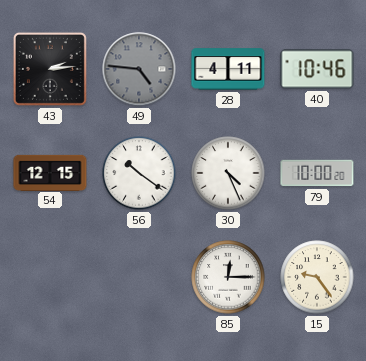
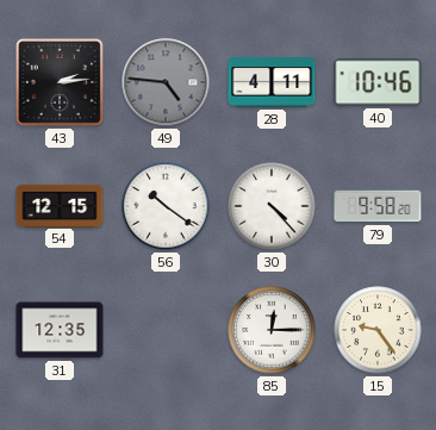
30: 4:26 -> 4:23 (272, 206)
79: 10:00 -> 9:58 (378, 206)
31: none -> 12:35 (60, 330)
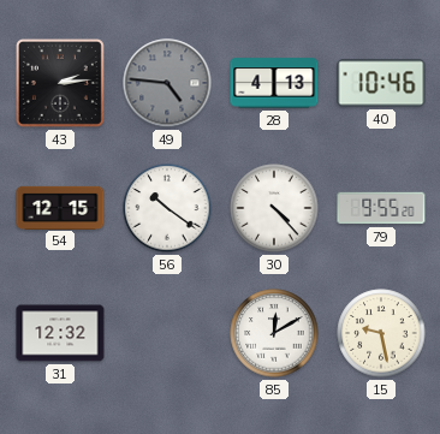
28: 4:11 -> 4:13 (274, 83)
79: 9:58 -> 9:55 (381, 208)
31: 12:35 -> 12:32 (60, 333)
85: 12:15 -> 12:10 (274, 333)
15: 9:24 -> 9:28 (381, 333)
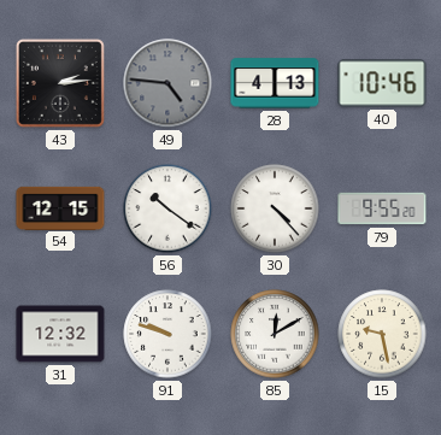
91: none -> 9:48 (167, 334)
